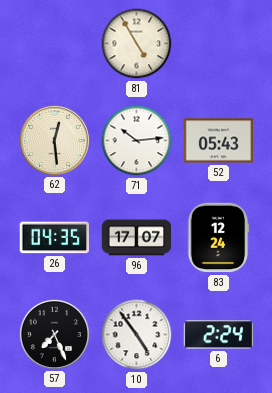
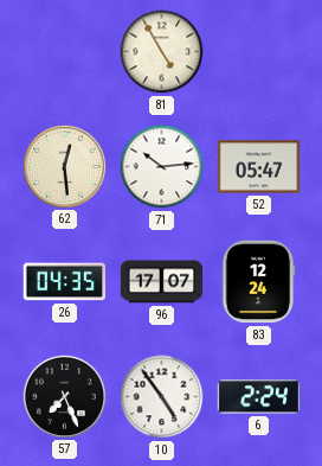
52: 05:43 -> 05:47 (259, 167)
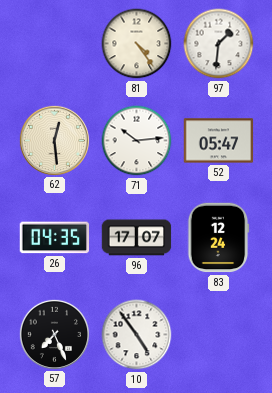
81: 4:55 -> 4:24 (137, 44)
97: none -> 1:31 (219, 44)
6: 2:24 -> none (259, 397)
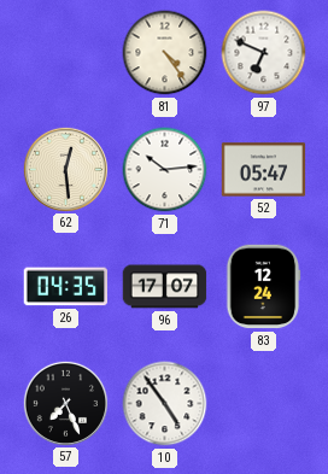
97: 1:31 -> 6:49 (264, 53)
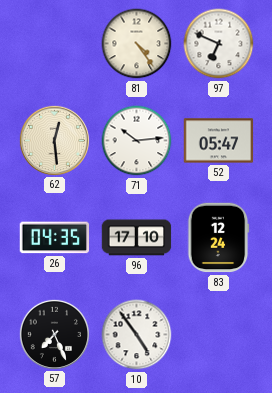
96: 17:07 -> 17:10 (137, 238)
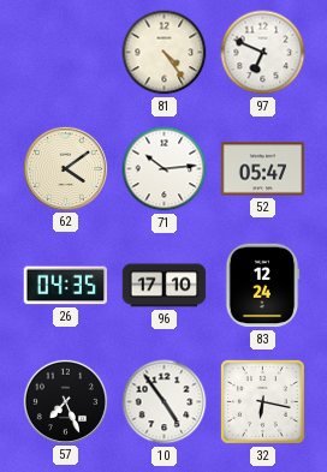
62: 12:29 -> 4:09 (65, 168)
32: none -> 6:17 (262, 401)
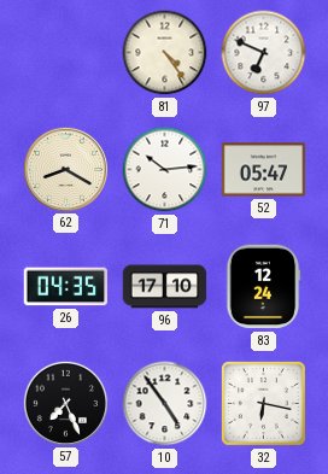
62: 4:09 -> 8:20 (65, 169)
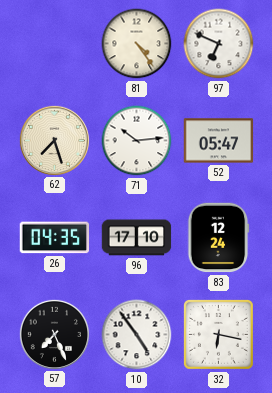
62: 8:20 -> 7:27 (54, 140)
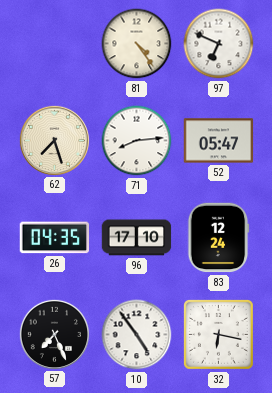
71: 10:14 -> 8:14 (137, 141)
